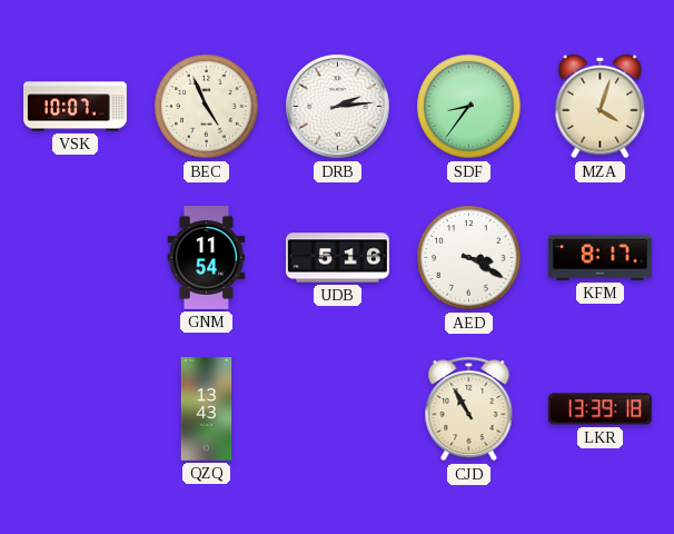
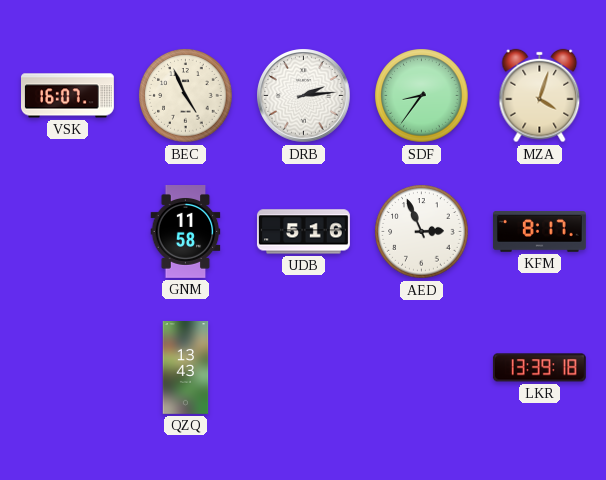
VSK: 10:07 -> 16:07 (68, 96)
GNM: 11:54 -> 11:58 (186, 232)
AED: 3:20 -> 2:56 (422, 232)
CJD: 10:55 -> none (469, 408)
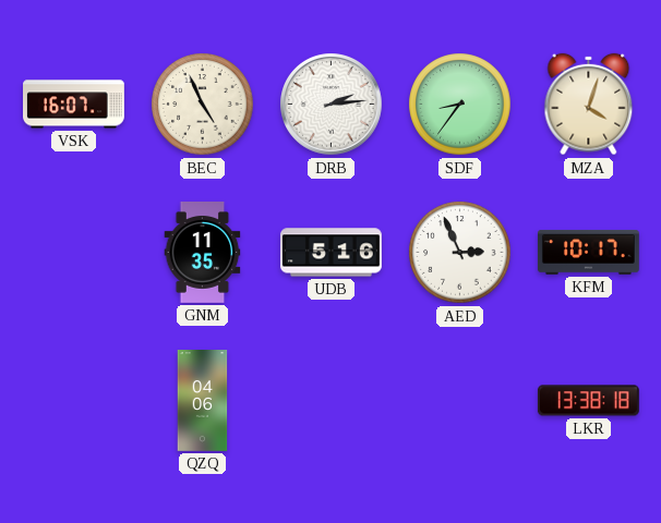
GNM: 11:58 -> 11:35 (203, 253)
KFM: 8:17 -> 10:17 (588, 253)
QZQ: 13:43 -> 04:06 (203, 401)
LKR: 13:39 -> 13:38 (588, 401)
